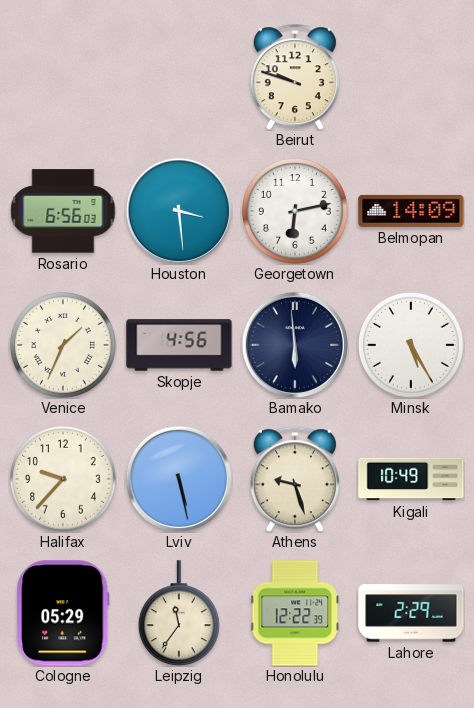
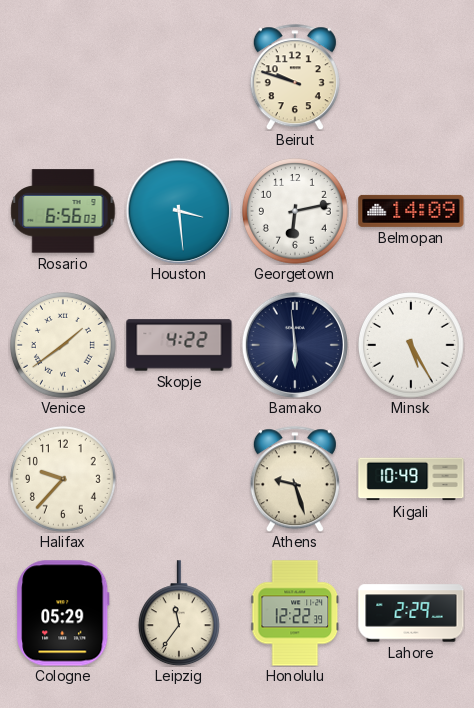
Venice: 1:34 -> 1:39 (64, 346)
Skopje: 4:56 -> 4:22 (179, 345)
Lviv: 5:28 -> none (179, 479)
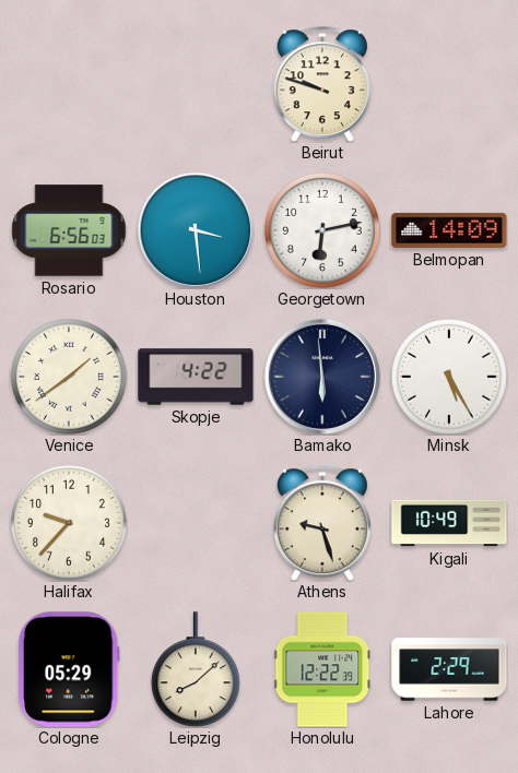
Leipzig: 11:36 -> 8:08 (196, 669)
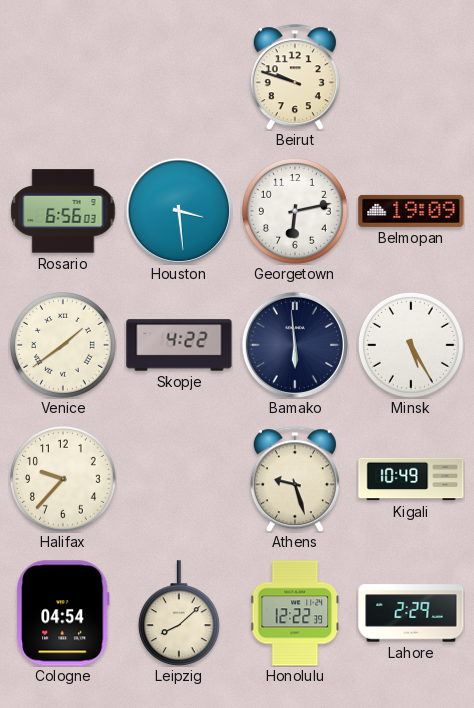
Belmopan: 14:09 -> 19:09 (411, 211)
Cologne: 05:29 -> 04:54 (63, 613)
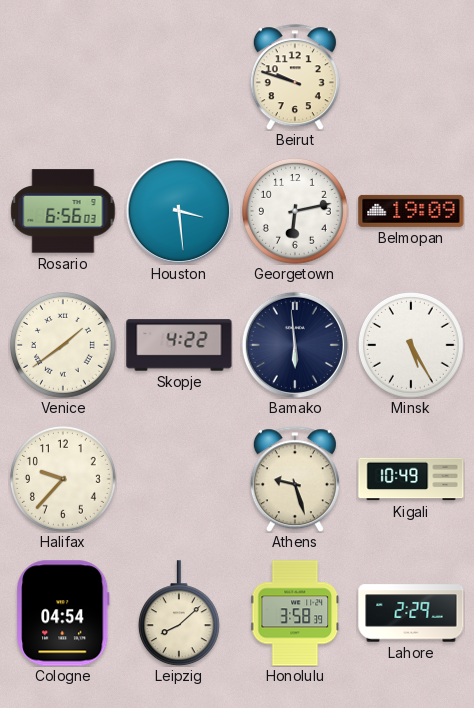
Honolulu: 12:22 -> 3:58 (295, 613)
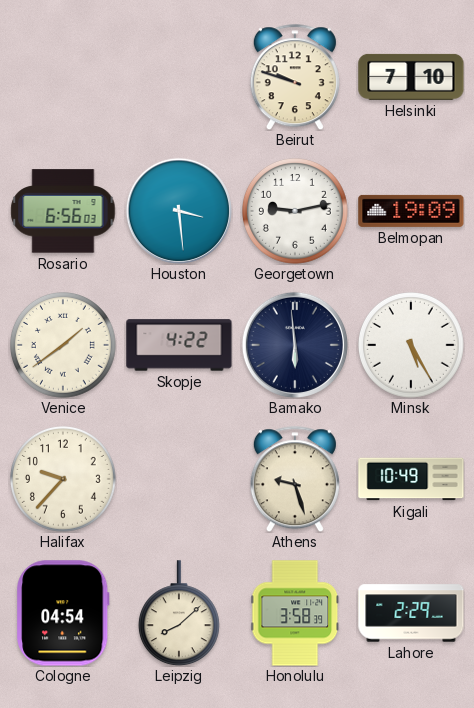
Helsinki: none -> 7:10 (411, 77)
Georgetown: 6:13 -> 9:13 (296, 212)
